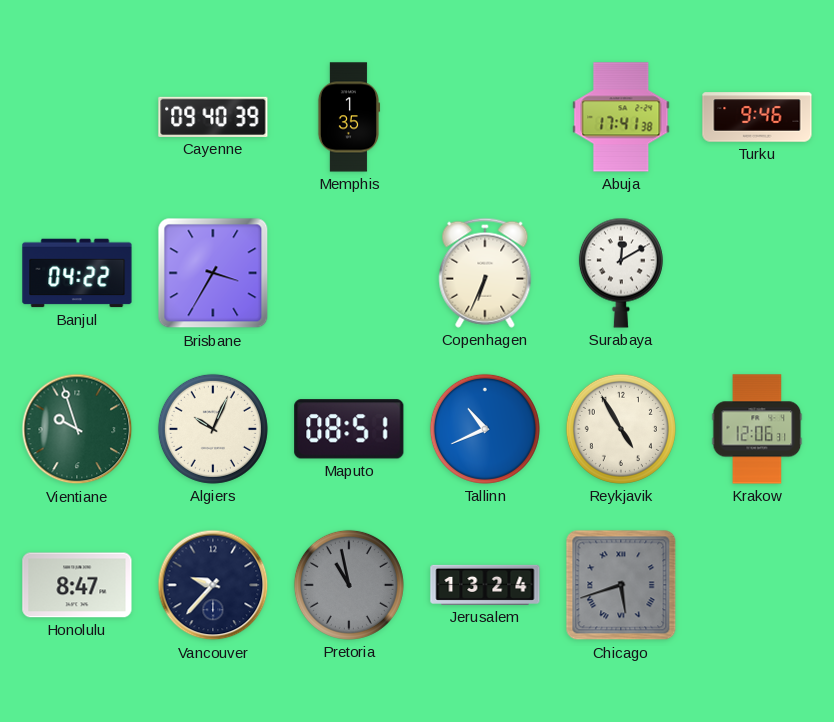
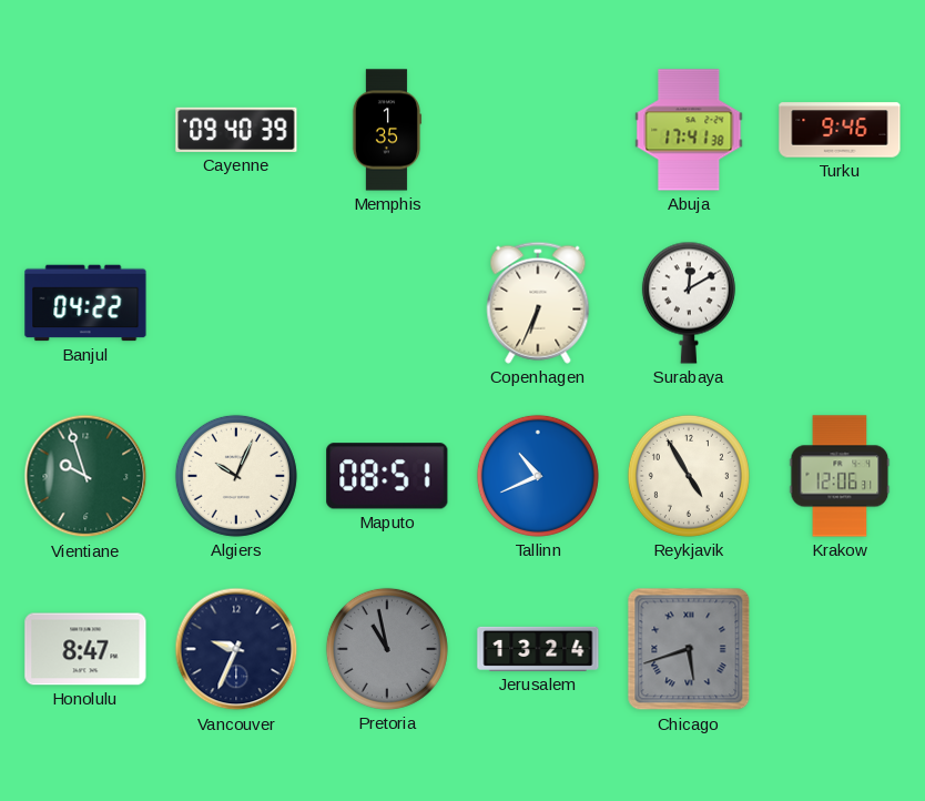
Brisbane: 3:35 -> none (213, 273)
Vancouver: 9:37 -> 9:34 (236, 649)
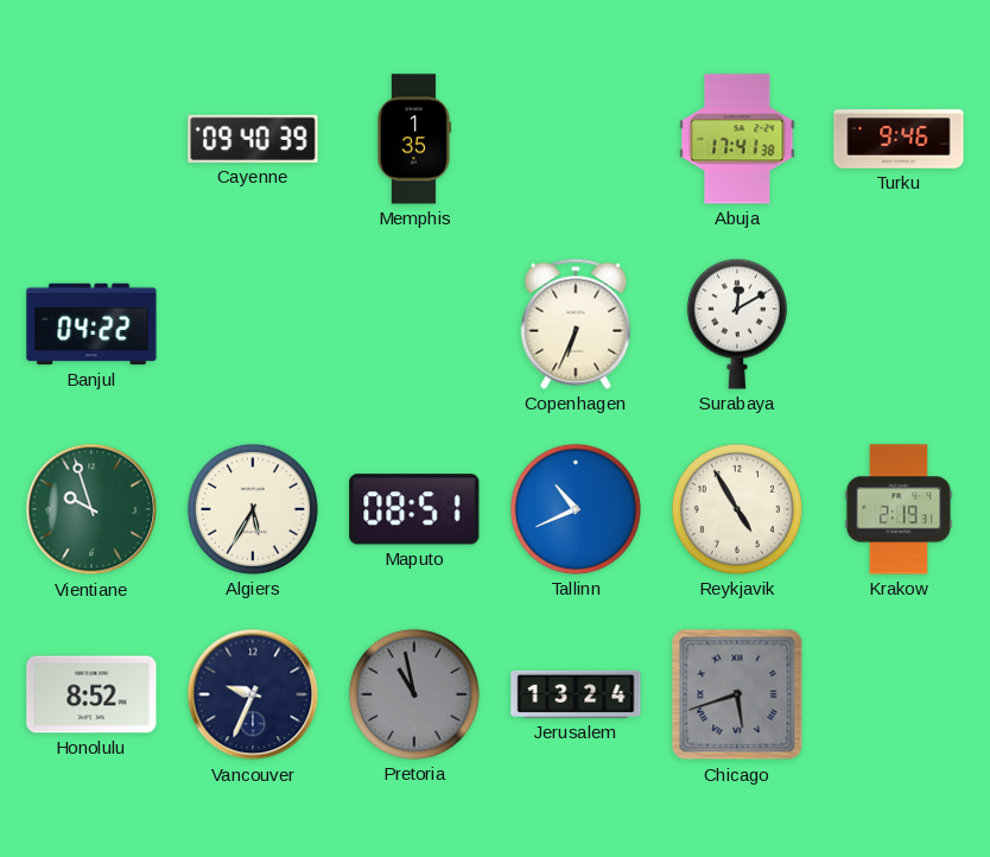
Algiers: 10:04 -> 5:35 (253, 509)
Krakow: 12:06 -> 2:19 (899, 509)
Honolulu: 8:47 -> 8:52 (91, 694)
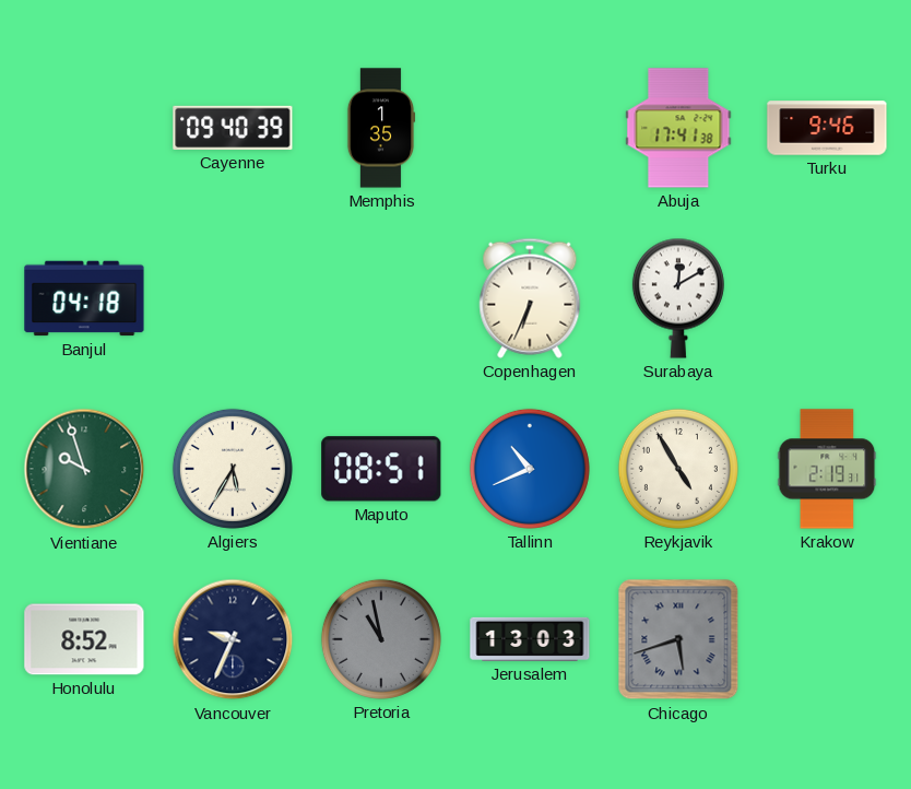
Banjul: 04:22 -> 04:18 (84, 298)
Jerusalem: 13:24 -> 13:03 (530, 639)
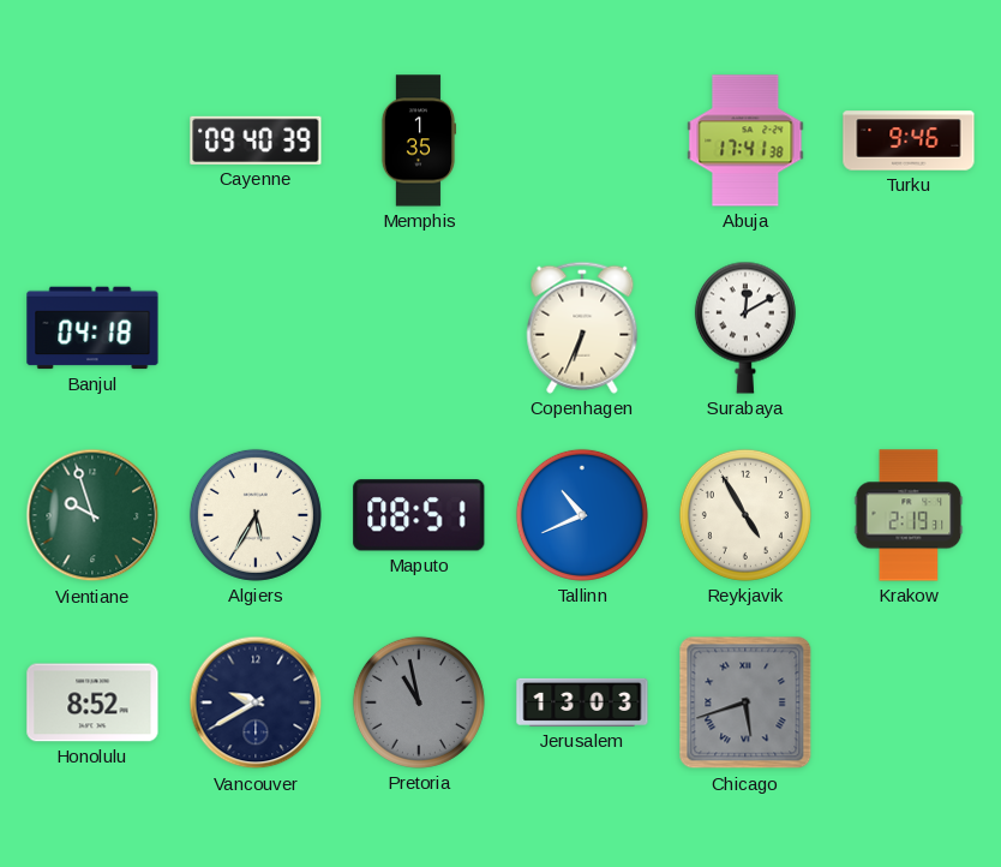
Vancouver: 9:34 -> 9:40 (256, 702)
